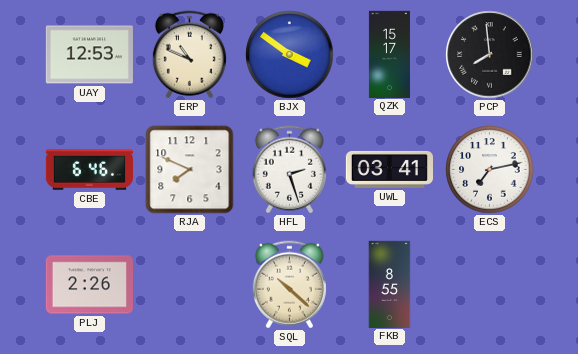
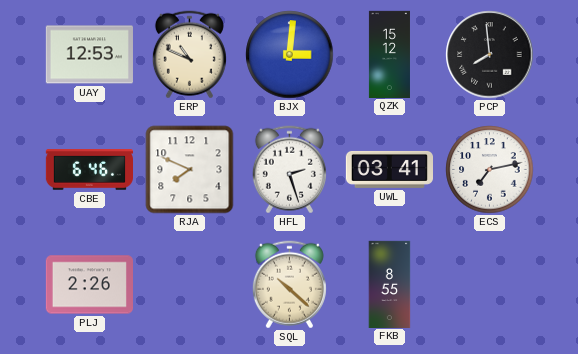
BJX: 3:51 -> 3:01 (290, 55)
QZK: 15:17 -> 15:12 (389, 54)
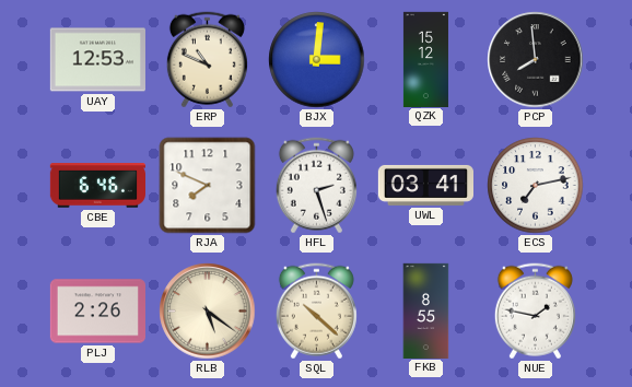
RLB: none -> 5:21 (208, 312)
NUE: none -> 1:47 (535, 312)
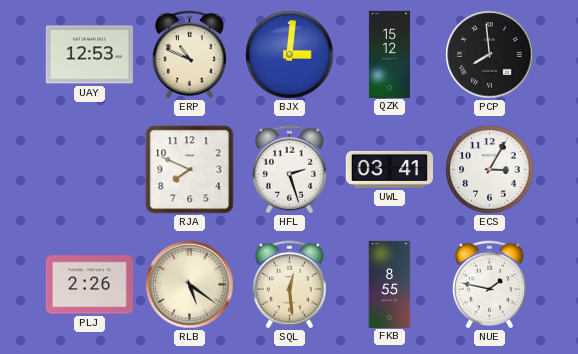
CBE: 6:46 -> none (97, 186)
ECS: 7:13 -> 3:05 (490, 170)
SQL: 10:22 -> 12:29 (289, 285)
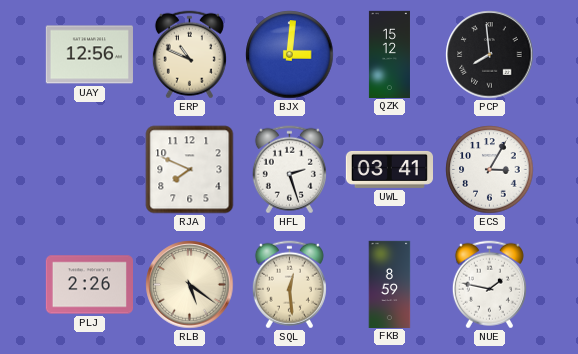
UAY: 12:53 -> 12:56 (89, 55)
FKB: 8:55 -> 8:59 (390, 284)
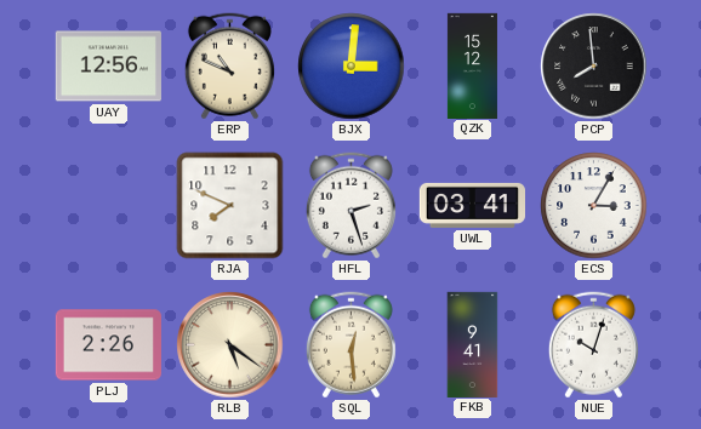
FKB: 8:59 -> 9:41 (473, 344)
NUE: 1:47 -> 10:03 (593, 345)
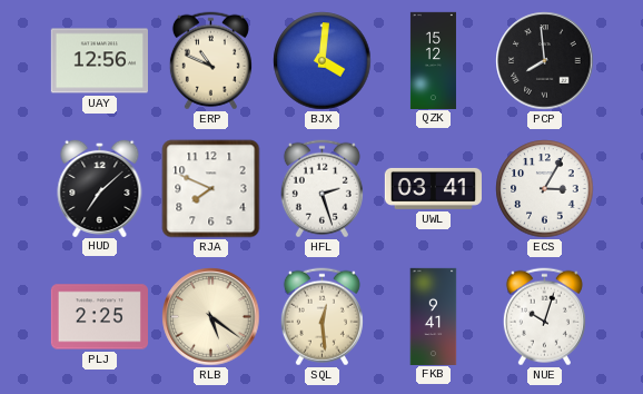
BJX: 3:01 -> 4:01 (323, 61)
HUD: none -> 7:08 (100, 187)
PLJ: 2:26 -> 2:25 (99, 317)
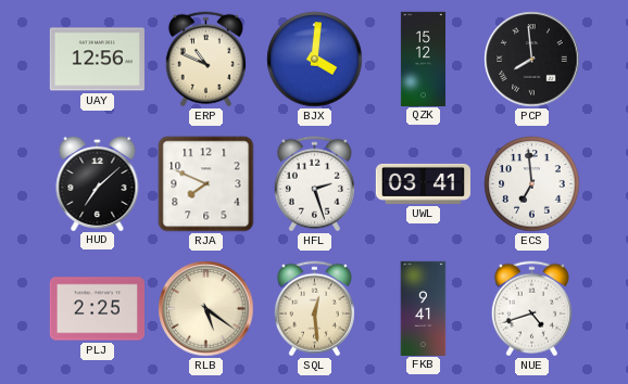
ECS: 3:05 -> 6:59 (532, 184)
NUE: 10:03 -> 4:42 (531, 309)
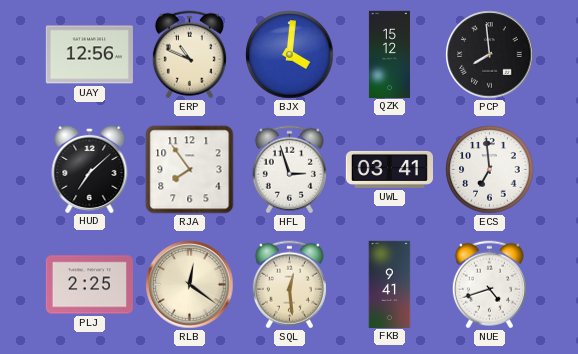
RJA: 7:49 -> 7:54 (190, 170)
HFL: 2:27 -> 2:57 (289, 170)
RLB: 5:21 -> 12:21 (190, 285)
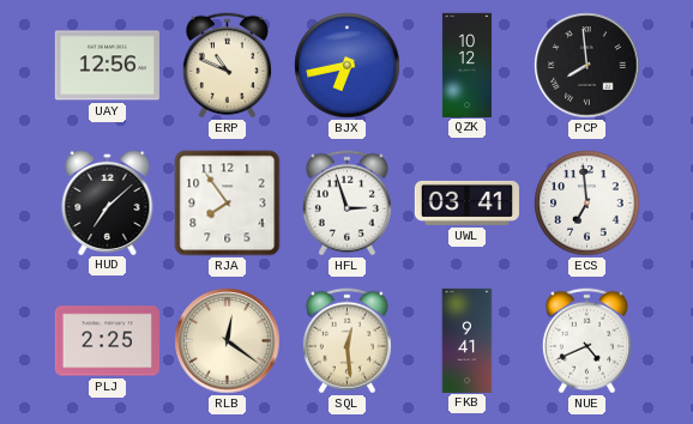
BJX: 4:01 -> 6:43 (348, 66)
QZK: 15:12 -> 10:12 (466, 65)
NUE: 4:42 -> 4:41 (586, 341)
